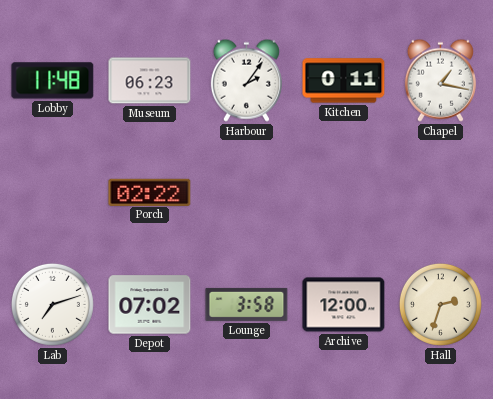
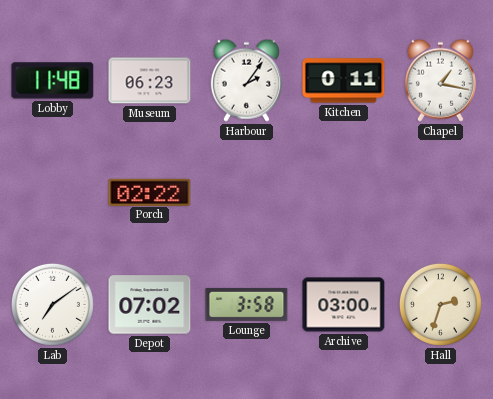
Lab: 7:12 -> 7:09 (52, 304)
Archive: 12:00 -> 03:00 (344, 305)
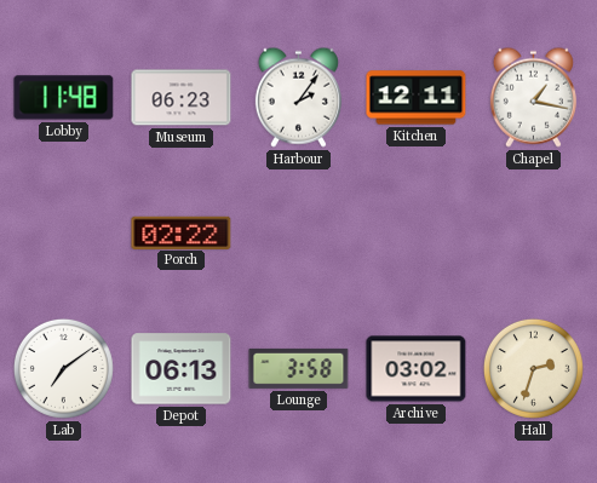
Kitchen: 0:11 -> 12:11 (417, 98)
Depot: 07:02 -> 06:13 (182, 369)
Archive: 03:00 -> 03:02 (417, 369)
